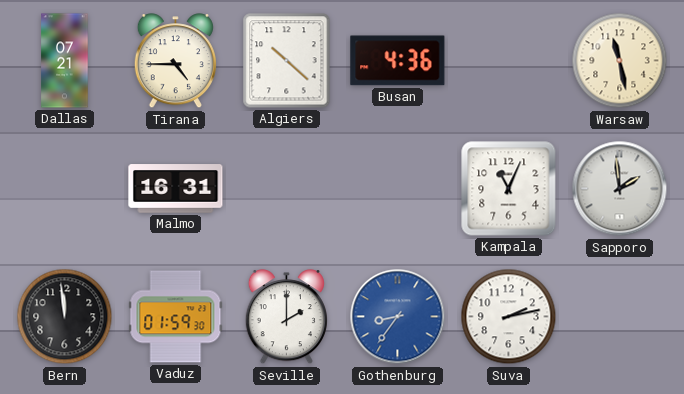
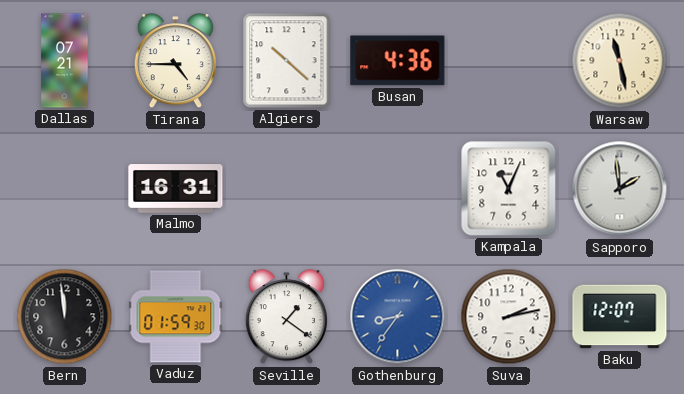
Seville: 2:00 -> 1:21 (286, 317)
Baku: none -> 12:07 (620, 317)
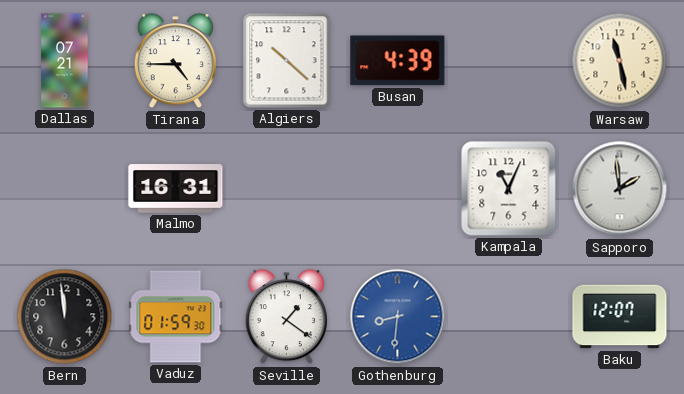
Busan: 4:36 -> 4:39 (398, 61)
Gothenburg: 8:36 -> 8:31 (398, 317)
Suva: 2:13 -> none (509, 317)
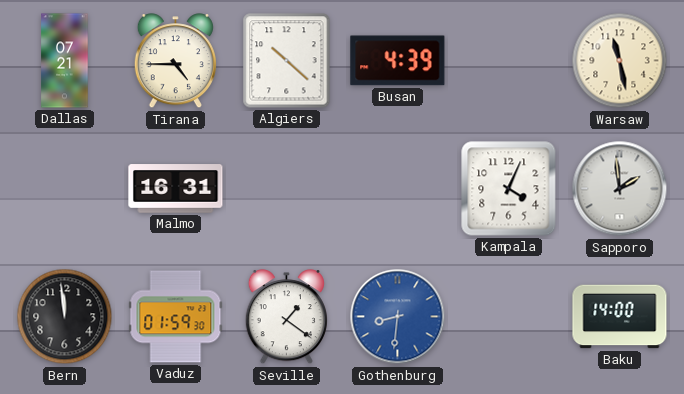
Kampala: 11:04 -> 4:04 (509, 189)
Baku: 12:07 -> 14:00 (620, 317)
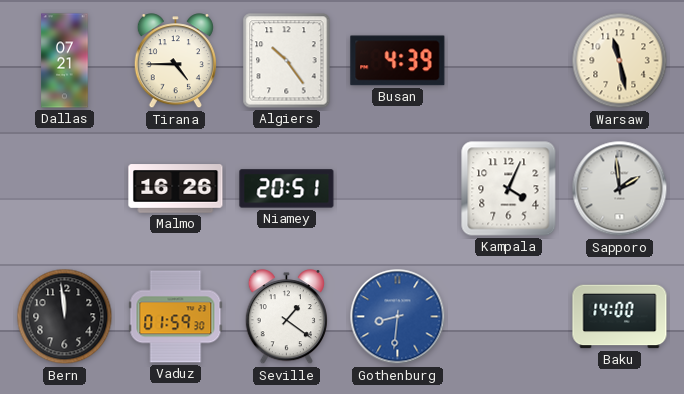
Algiers: 10:22 -> 10:24 (287, 61)
Malmo: 16:31 -> 16:26 (176, 189)
Niamey: none -> 20:51 (287, 189)
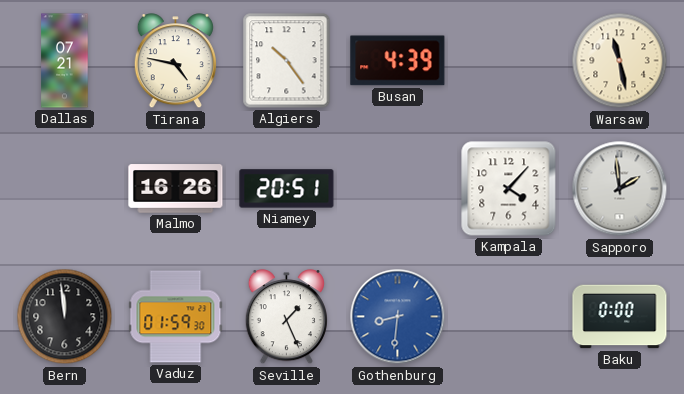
Tirana: 4:45 -> 4:47 (175, 61)
Kampala: 4:04 -> 4:07 (509, 189)
Seville: 1:21 -> 1:26 (286, 317)
Baku: 14:00 -> 0:00 (620, 317)
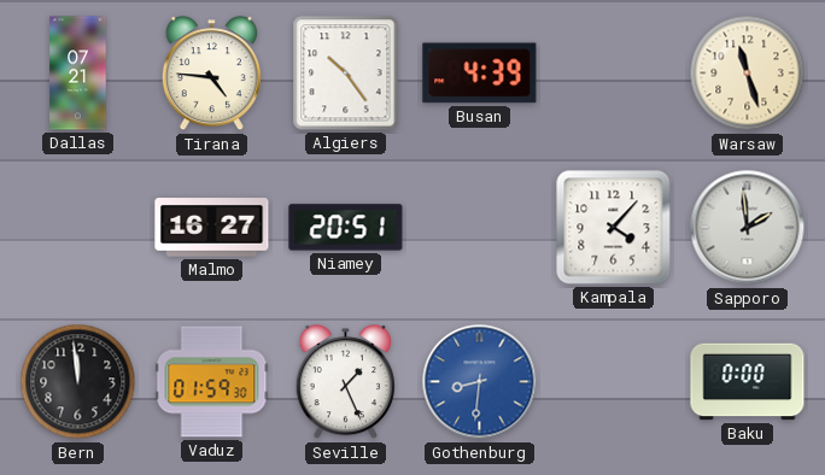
Tirana: 4:47 -> 4:46 (211, 74)
Warsaw: 11:28 -> 11:27 (748, 74)
Malmo: 16:26 -> 16:27 (212, 228)
